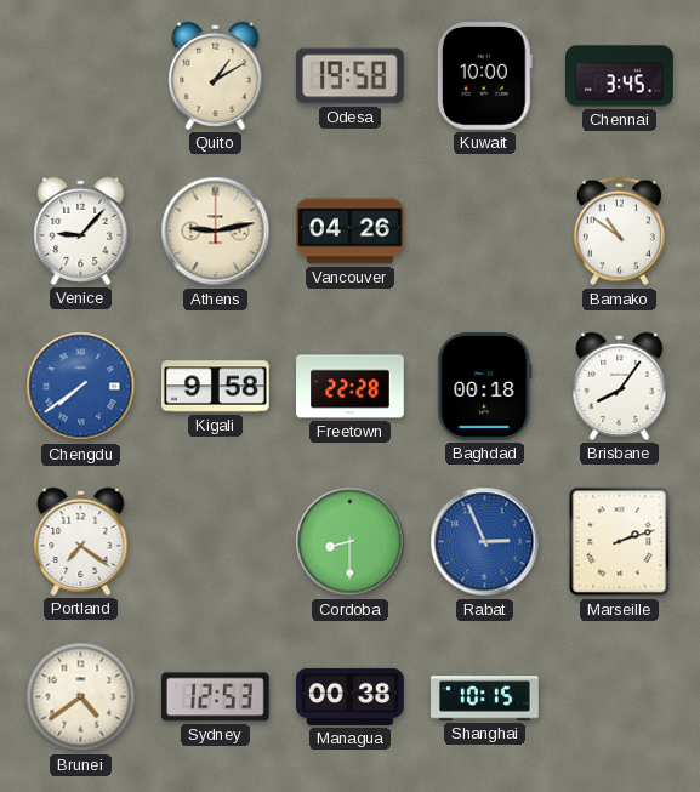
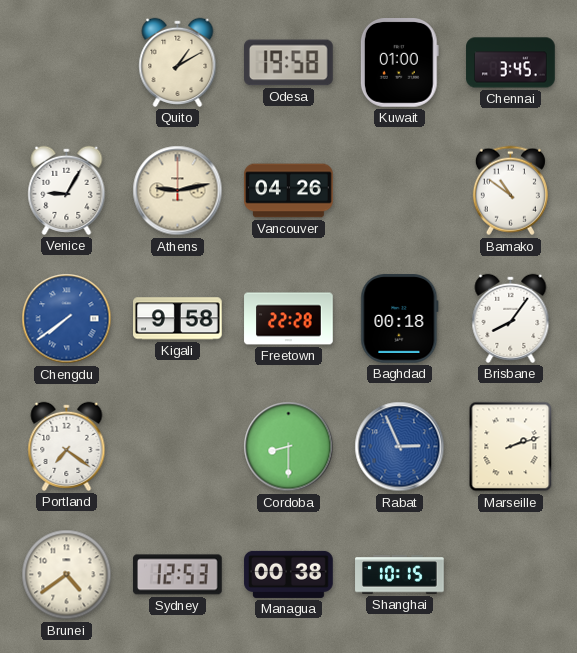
Kuwait: 10:00 -> 01:00 (399, 63)
Venice: 9:07 -> 9:05 (67, 190)
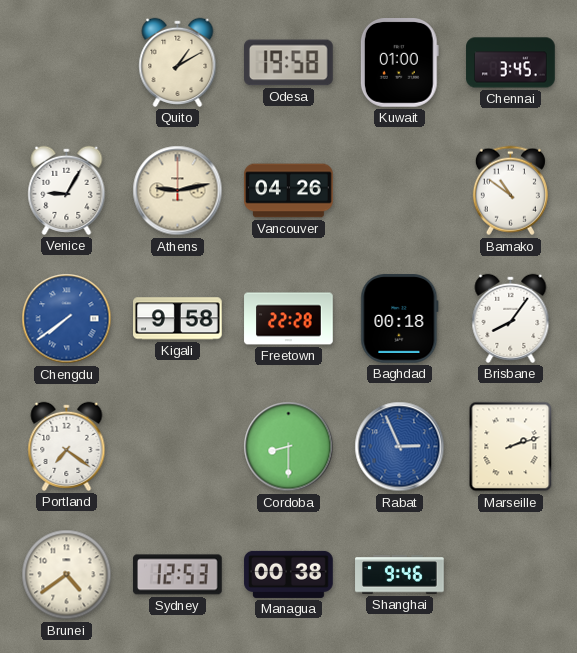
Shanghai: 10:15 -> 9:46 (400, 575)
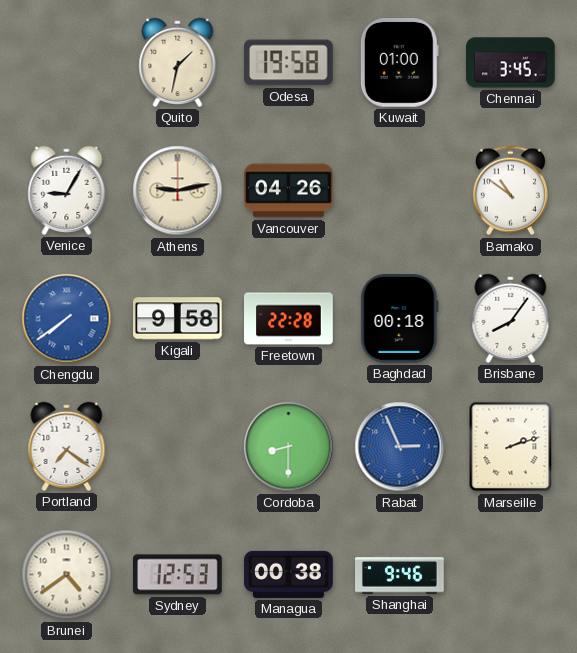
Quito: 1:10 -> 1:32 (178, 62)
